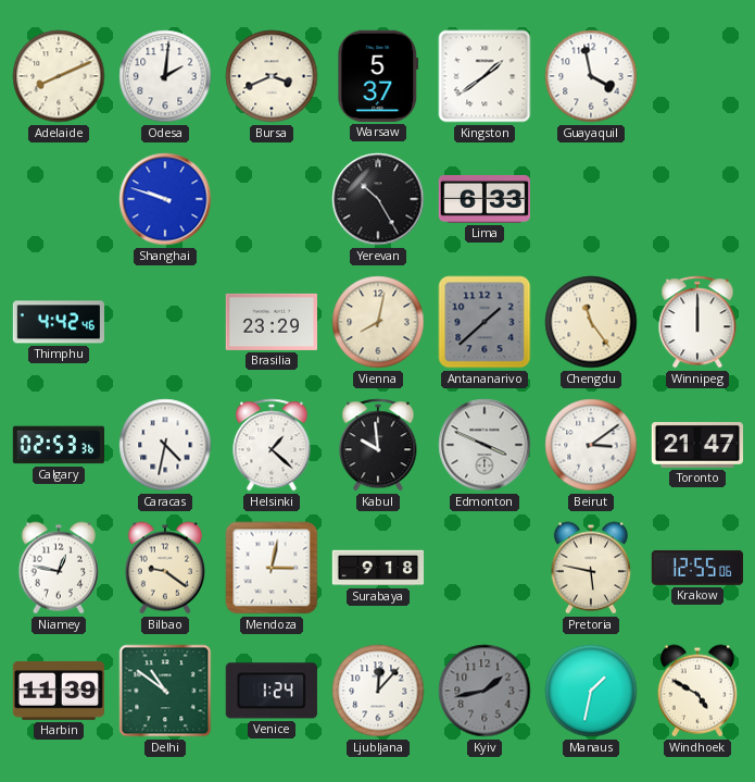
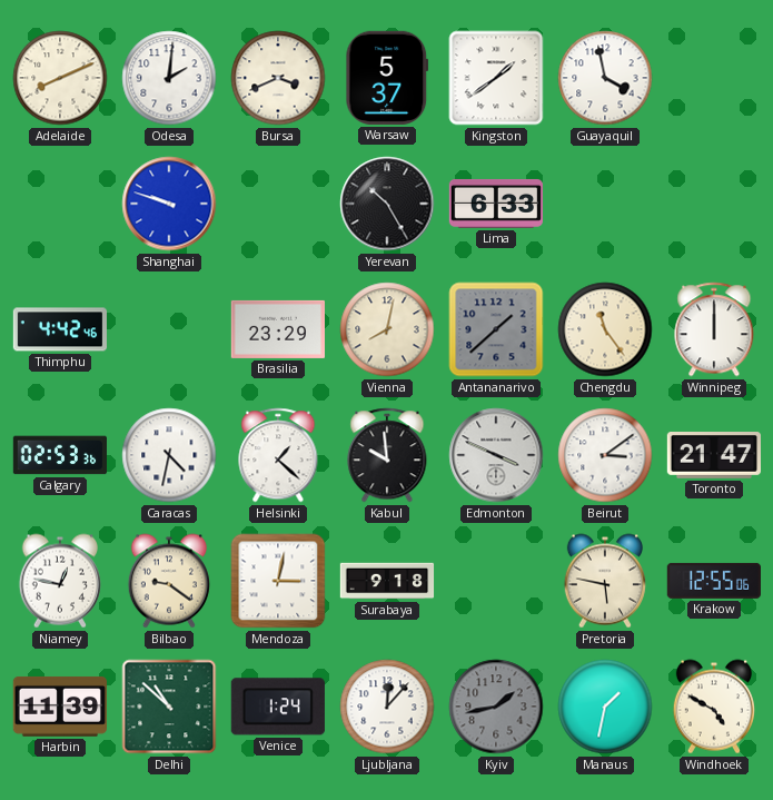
Delhi: 10:51 -> 10:52 (169, 707)
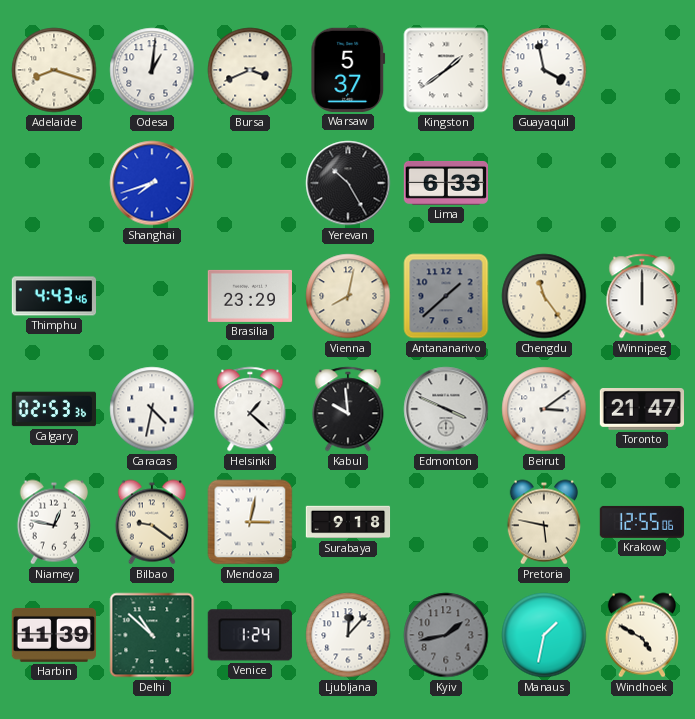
Adelaide: 8:11 -> 8:18 (54, 70)
Odesa: 2:01 -> 1:01 (152, 70)
Shanghai: 9:48 -> 7:42 (152, 183)
Thimphu: 4:42 -> 4:43 (53, 296)
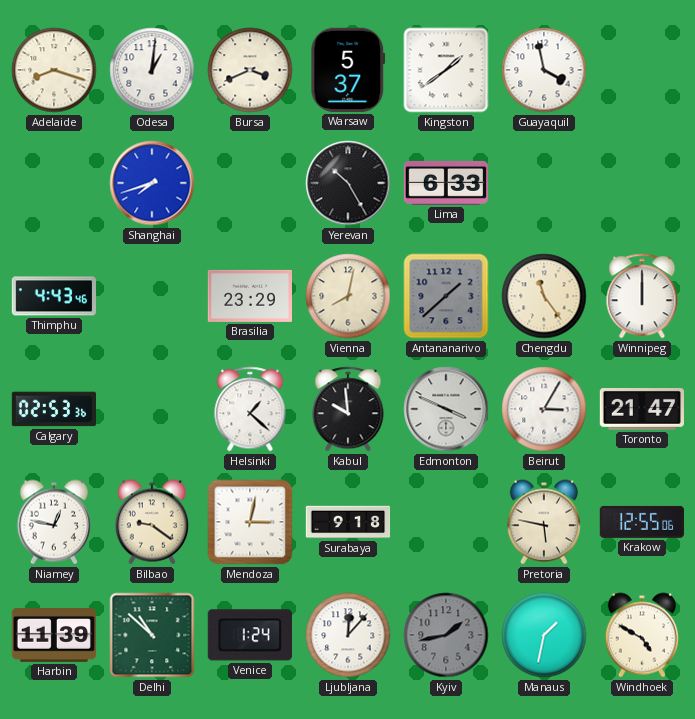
Caracas: 4:32 -> none (152, 409)
Beirut: 3:09 -> 3:05 (544, 409)
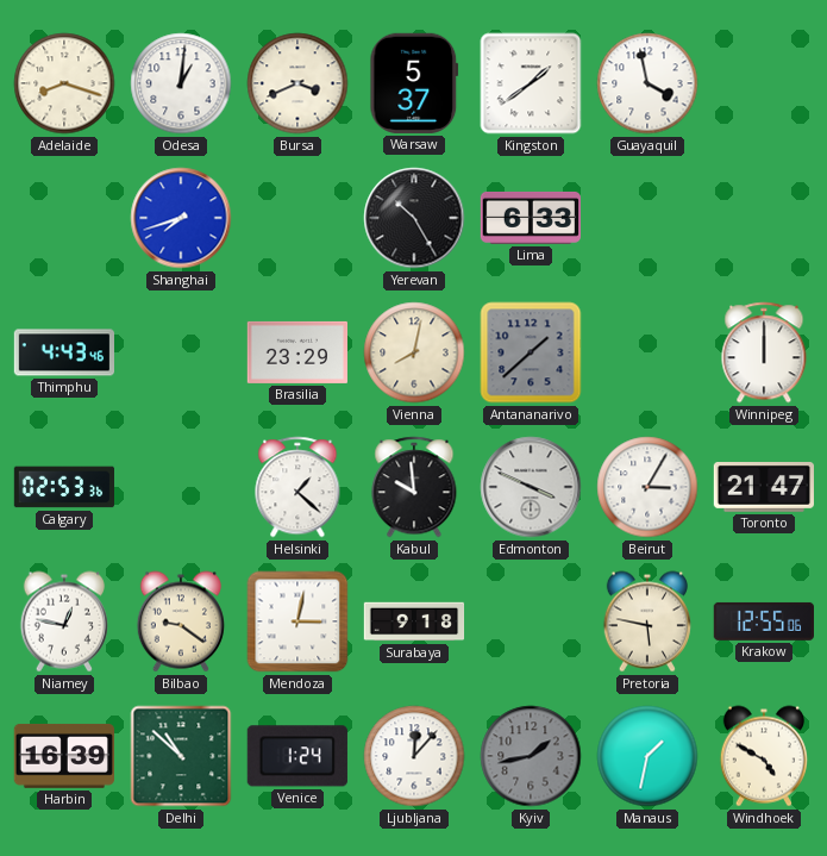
Chengdu: 11:24 -> none (544, 296)
Harbin: 11:39 -> 16:39 (63, 756)
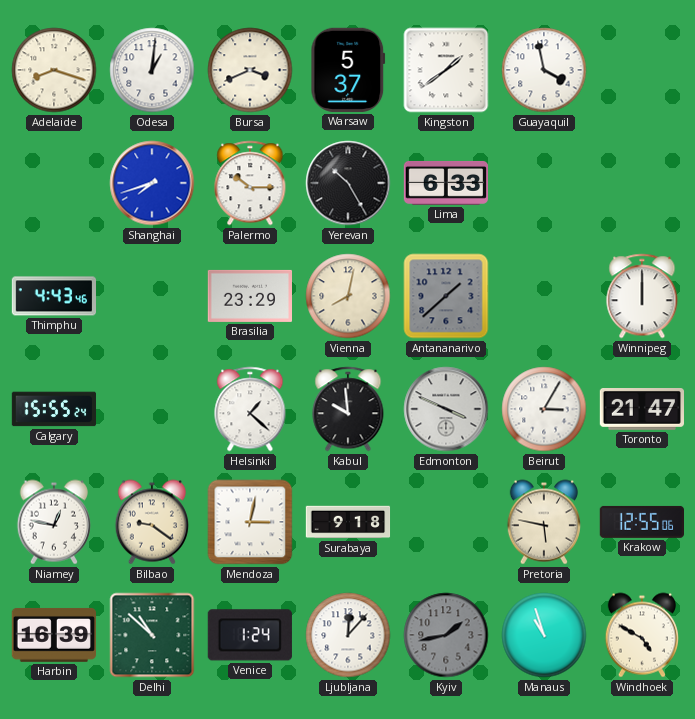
Palermo: none -> 10:15 (250, 183)
Calgary: 02:53 -> 15:55 (53, 409)
Manaus: 1:32 -> 10:57 (544, 635)
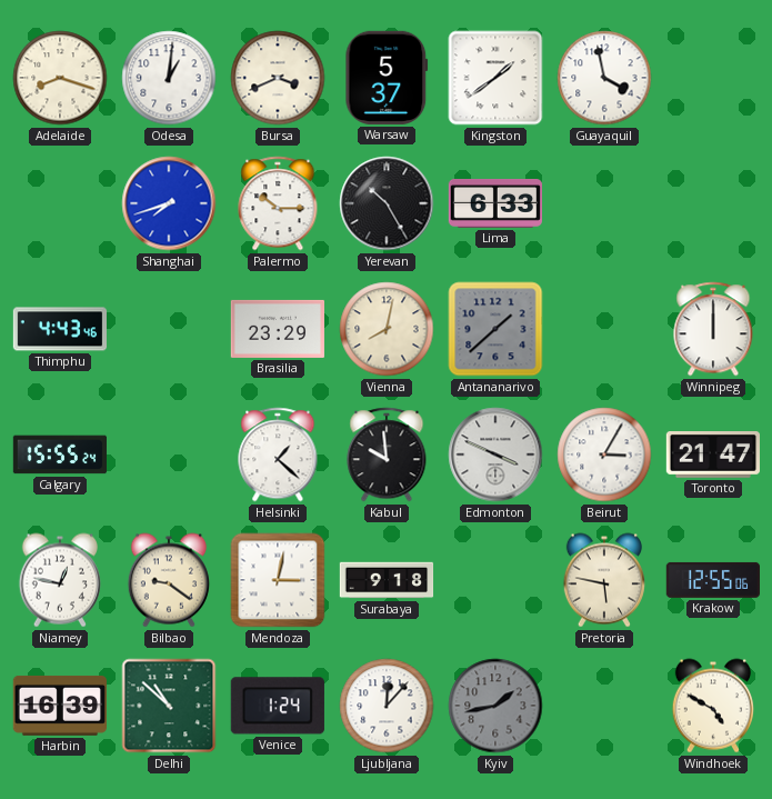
Manaus: 10:57 -> none (544, 635)
